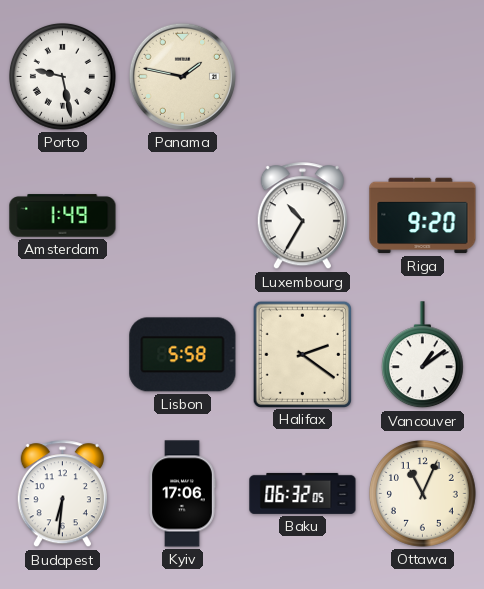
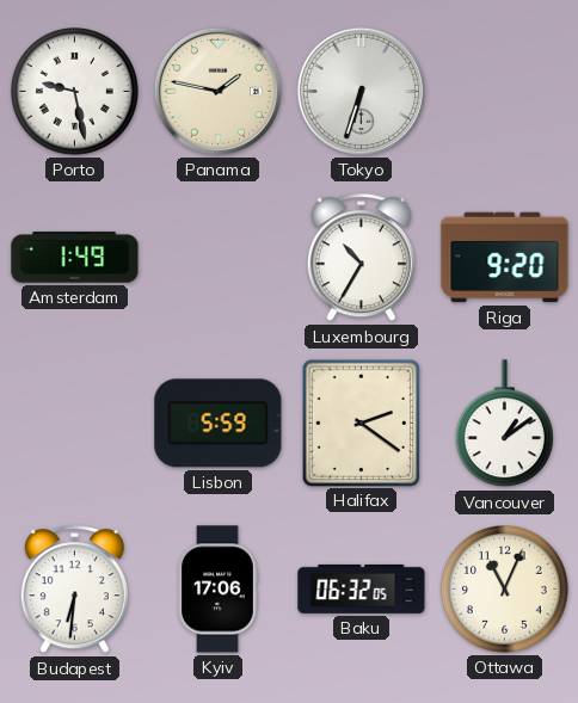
Tokyo: none -> 6:33 (361, 91)
Lisbon: 5:58 -> 5:59 (219, 424)
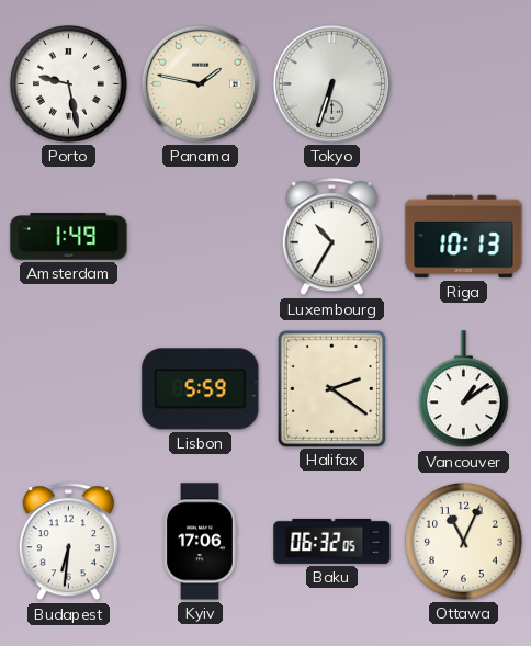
Riga: 9:20 -> 10:13 (464, 237)
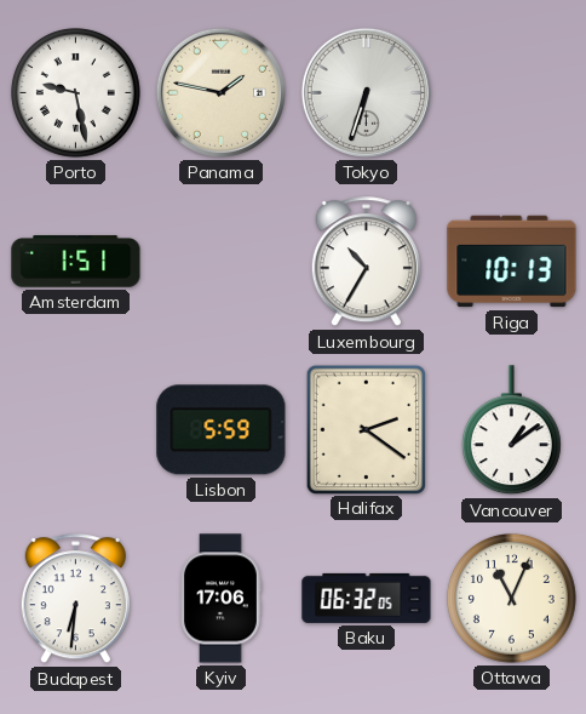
Amsterdam: 1:49 -> 1:51 (76, 262)
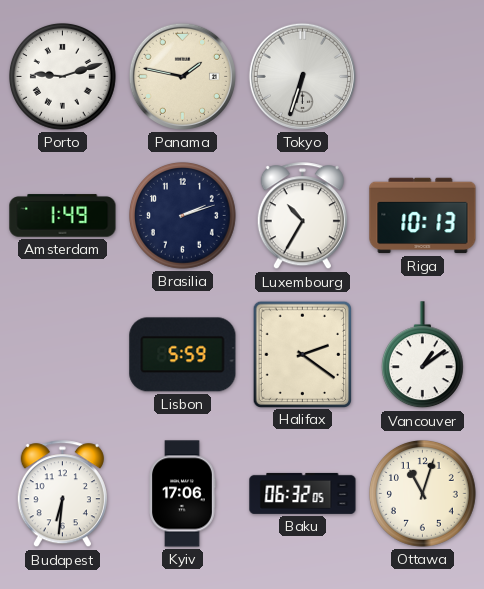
Porto: 9:28 -> 9:12 (63, 77)
Amsterdam: 1:51 -> 1:49 (63, 216)
Brasilia: none -> 2:12 (183, 216)
Ottawa: 11:04 -> 11:03 (423, 494)
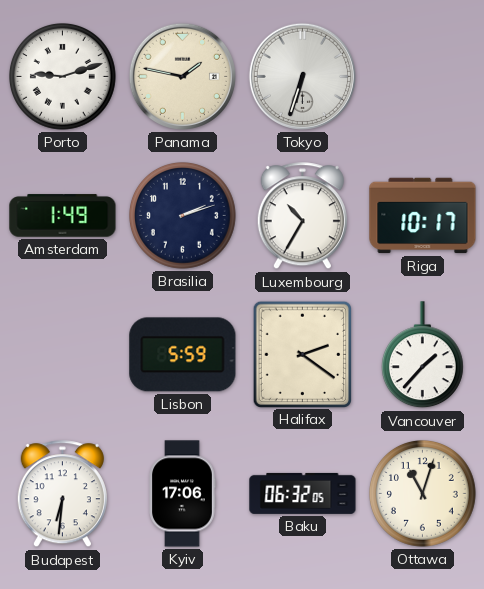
Riga: 10:13 -> 10:17 (423, 216)
Vancouver: 1:09 -> 1:37 (422, 355)
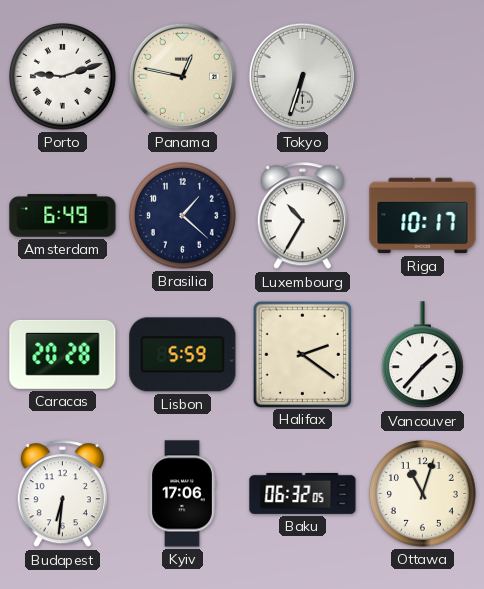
Panama: 1:47 -> 12:47 (182, 76)
Amsterdam: 1:49 -> 6:49 (63, 216)
Brasilia: 2:12 -> 1:22 (183, 216)
Caracas: none -> 20:28 (63, 354)
